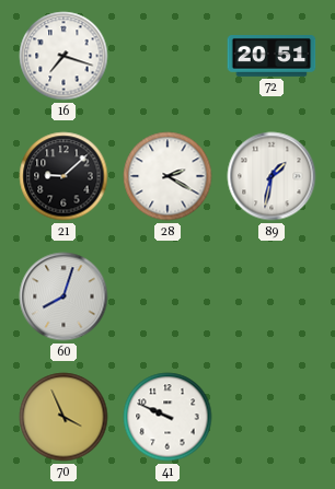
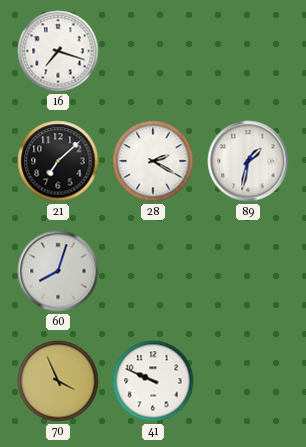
72: 20:51 -> none (272, 57)
21: 9:08 -> 7:08 (58, 161)
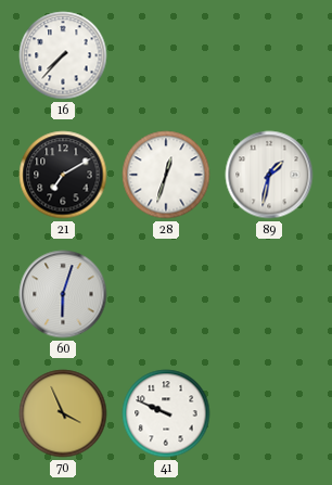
16: 7:18 -> 7:37 (63, 55)
21: 7:08 -> 7:10 (63, 175)
28: 2:20 -> 12:33 (166, 175)
60: 8:03 -> 6:03 (63, 294)
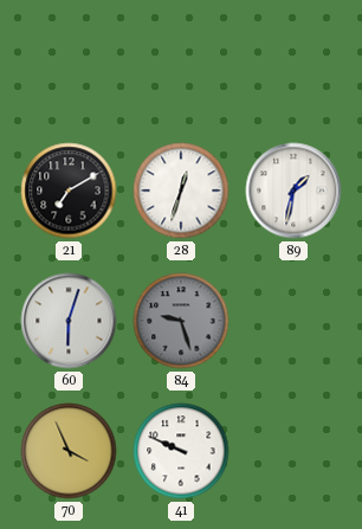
16: 7:37 -> none (63, 55)
84: none -> 9:27 (181, 321)
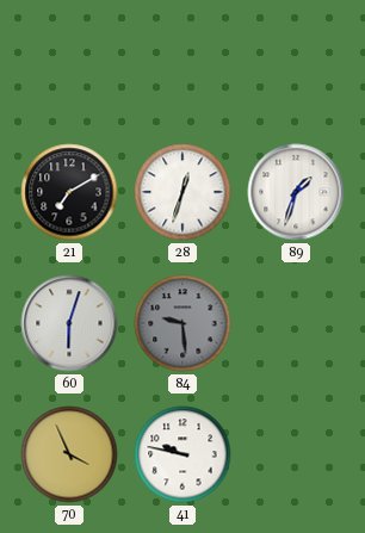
89: 1:32 -> 1:33 (296, 192)
84: 9:27 -> 9:29 (182, 323)
41: 9:49 -> 9:47 (182, 454)
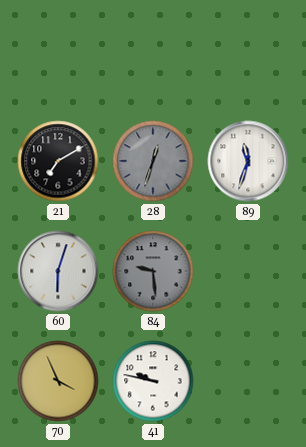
28 dial: white -> grey (153, 161)
89: 1:33 -> 11:33 (248, 161)
